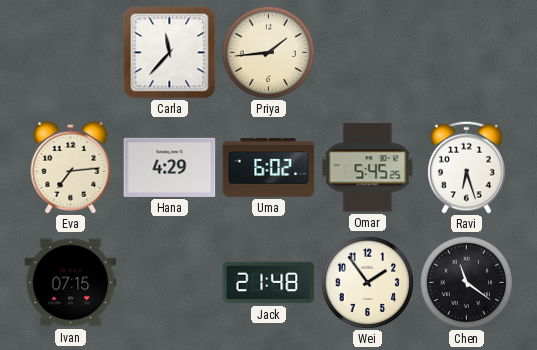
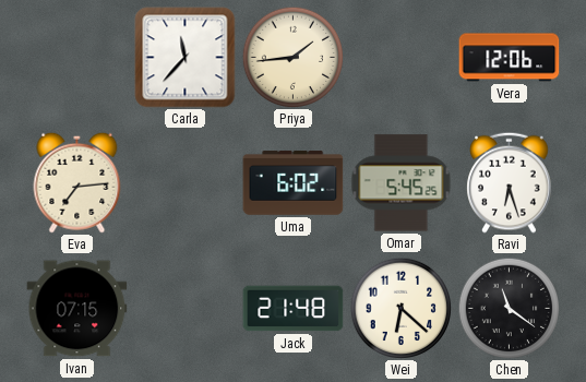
Vera: none -> 12:06 (510, 58)
Hana: 4:29 -> none (170, 167)
Wei: 1:54 -> 6:22 (400, 308)
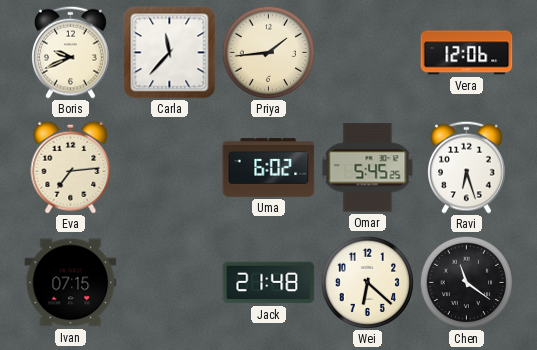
Boris: none -> 9:41 (71, 52)
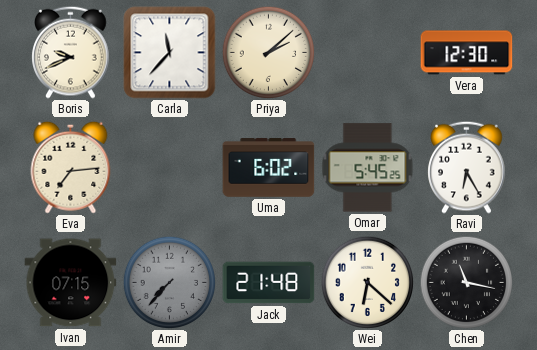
Priya: 1:44 -> 2:08 (268, 52)
Vera: 12:06 -> 12:30 (467, 53)
Ravi: 6:27 -> 6:25 (467, 167)
Amir: none -> 7:37 (169, 282)
Chen: 11:21 -> 11:17 (466, 282)
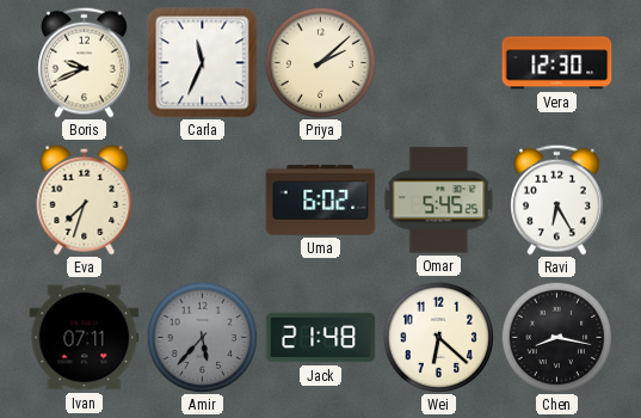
Carla: 11:37 -> 11:34 (203, 63)
Eva: 7:14 -> 7:33 (85, 199)
Ivan: 07:15 -> 07:11 (85, 338)
Amir: 7:37 -> 5:37 (202, 337)
Chen: 11:17 -> 8:17 (556, 337)
